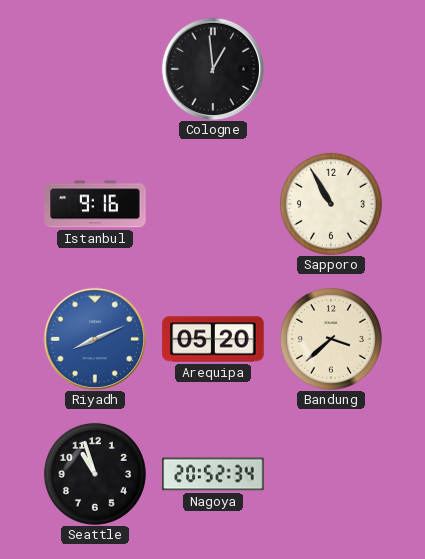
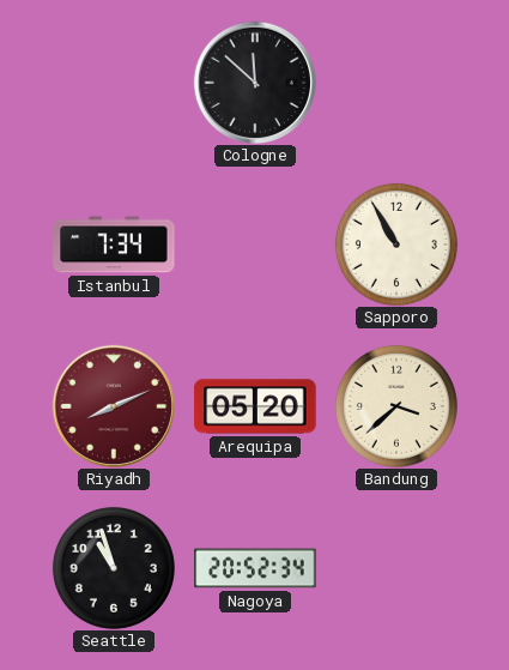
Cologne: 12:59 -> 11:52 (254, 82)
Istanbul: 9:16 -> 7:34 (114, 245)
Riyadh dial: blue -> burgundy (113, 405)
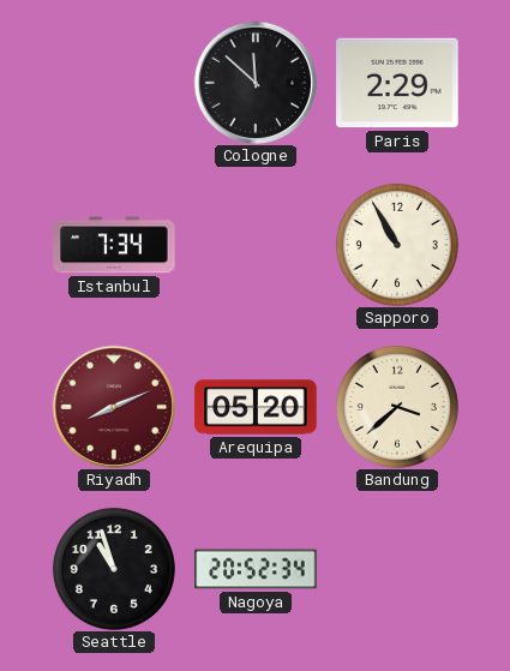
Paris: none -> 2:29 (397, 83)
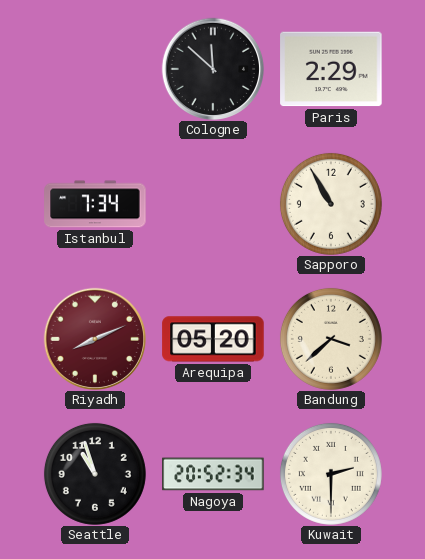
Kuwait: none -> 2:30 (331, 474)
